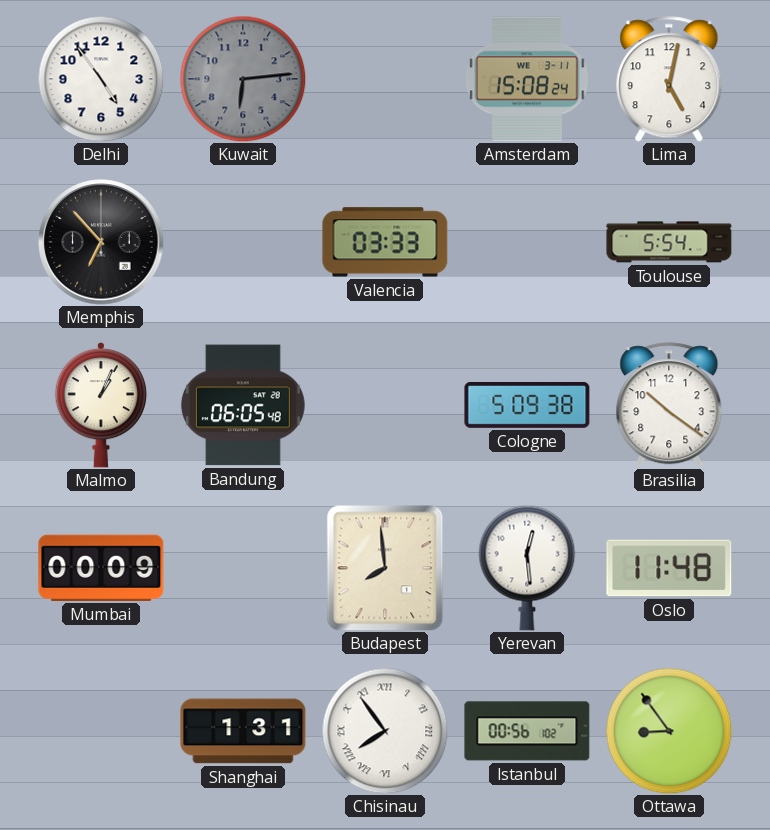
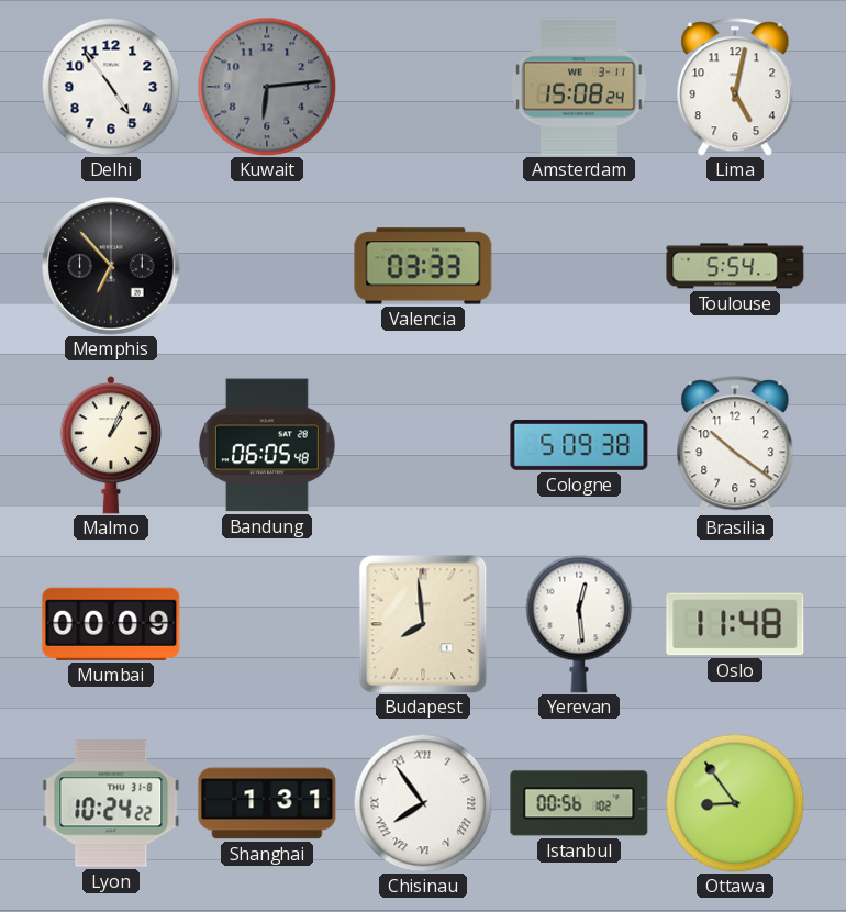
Lyon: none -> 10:24 (111, 803)
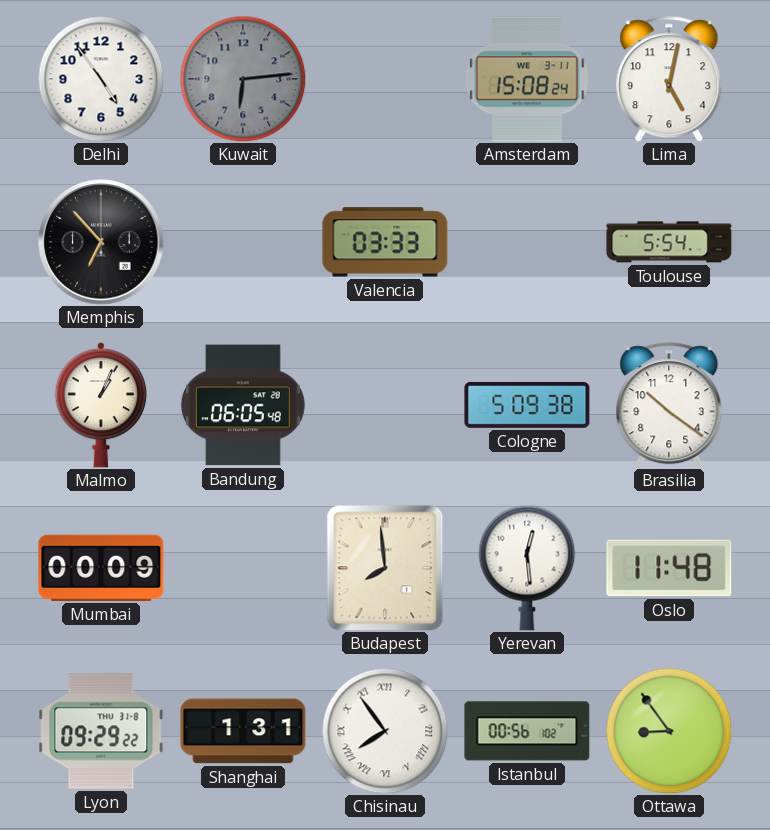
Lyon: 10:24 -> 09:29 (101, 731)
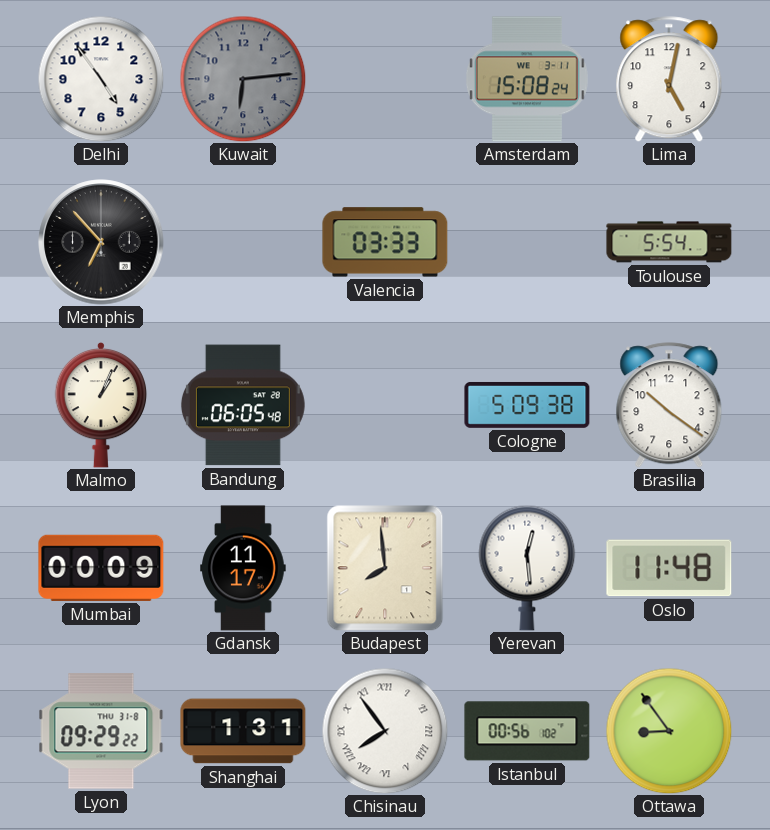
Gdansk: none -> 11:17 (243, 568)
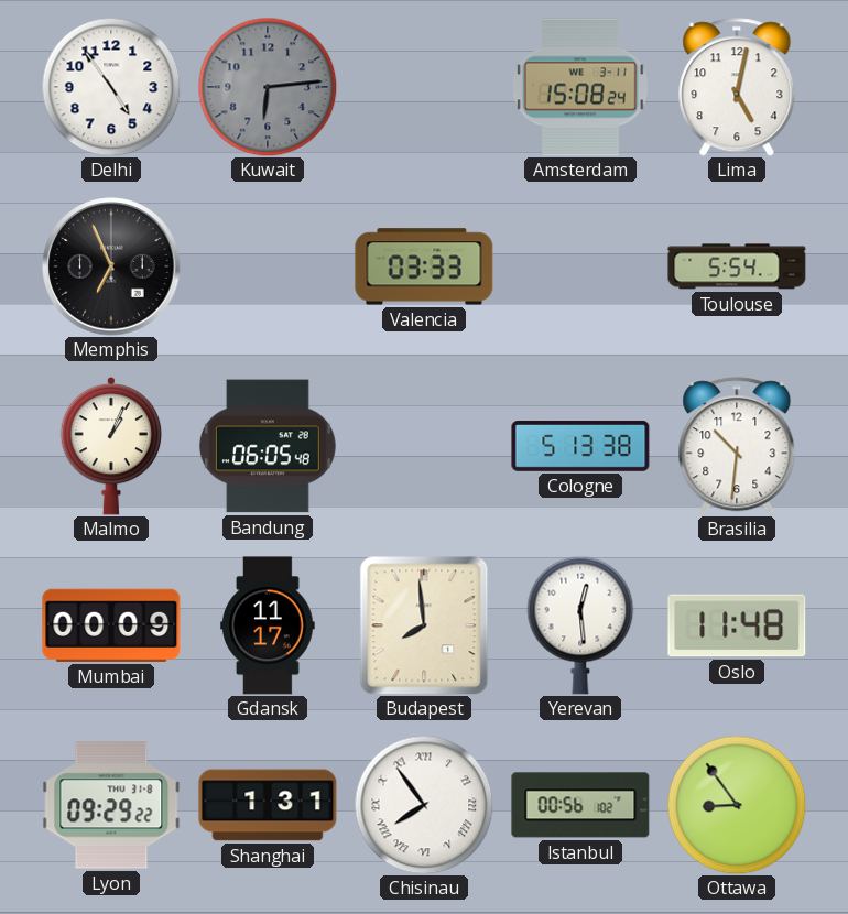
Memphis: 6:53 -> 6:56 (111, 266)
Cologne: 5:09 -> 5:13 (580, 446)
Brasilia: 10:21 -> 10:31 (737, 446)
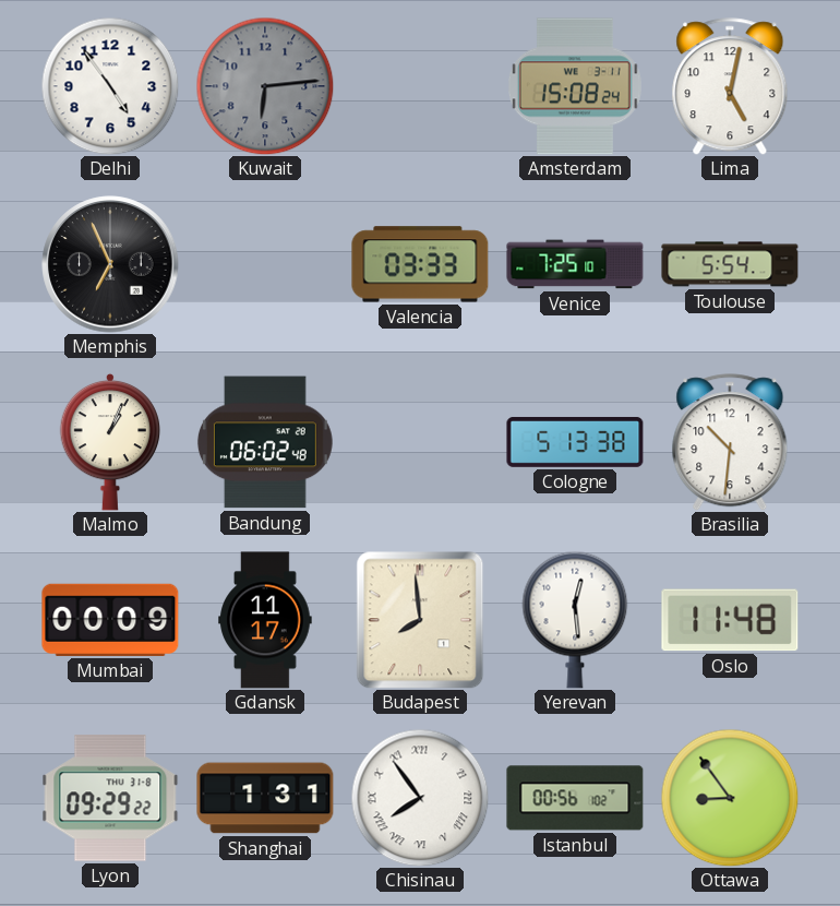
Venice: none -> 7:25 (575, 264)
Bandung: 06:05 -> 06:02 (265, 442)
